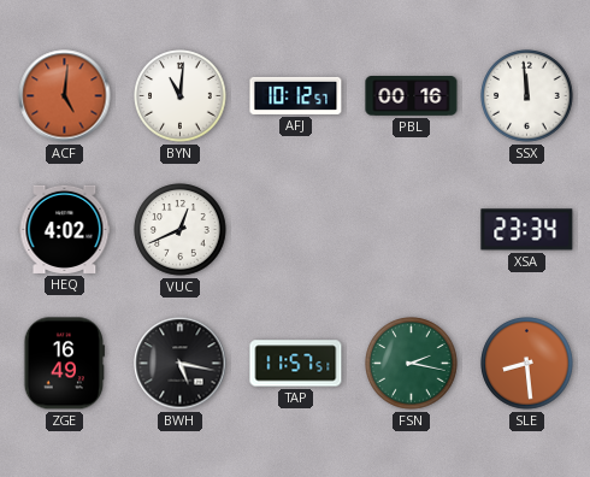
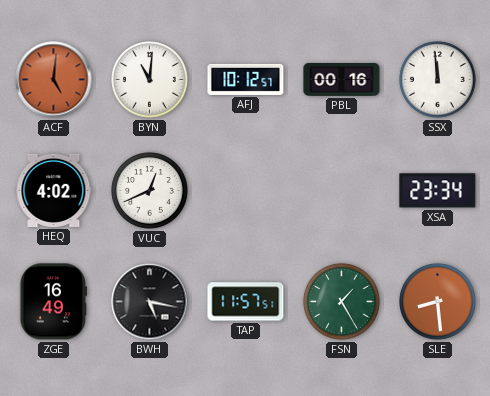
FSN: 2:17 -> 1:25 (342, 302)
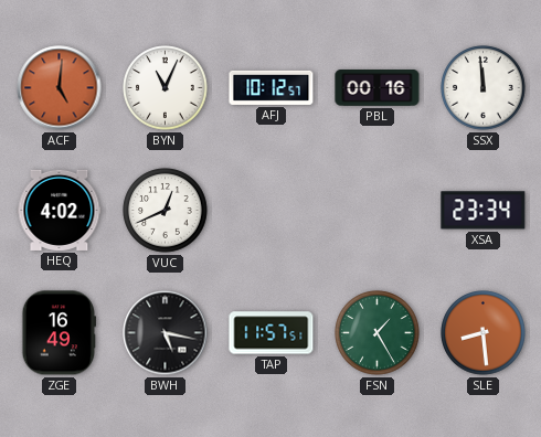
BYN: 11:01 -> 11:04 (166, 88)
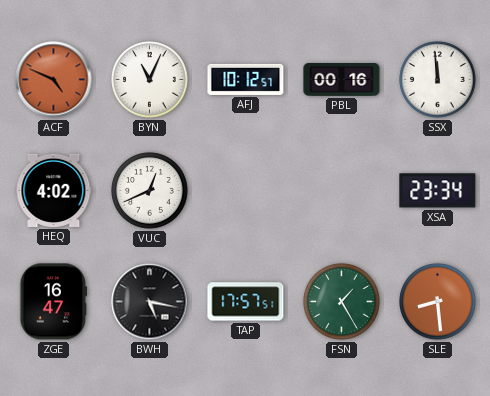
ACF: 5:01 -> 4:49 (54, 80)
ZGE: 16:49 -> 16:47 (53, 302)
TAP: 11:57 -> 17:57 (246, 302)
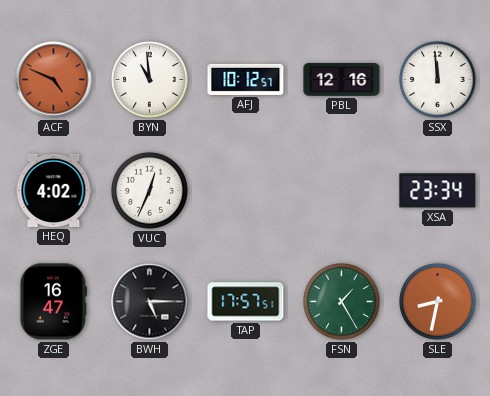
BYN: 11:04 -> 10:59 (150, 80)
PBL: 00:16 -> 12:16 (342, 80)
VUC: 12:41 -> 12:34 (150, 191)
BWH: 5:17 -> 5:15 (150, 302)
SLE: 8:29 -> 8:32 (438, 302)
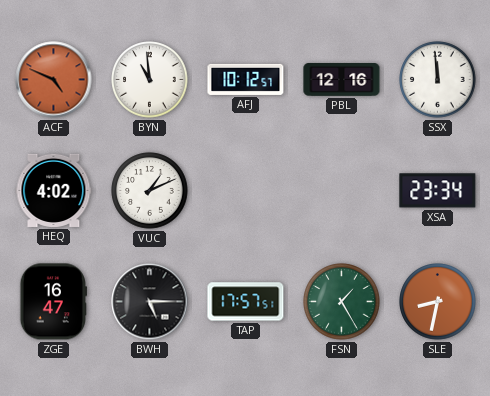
VUC: 12:34 -> 1:11 (150, 191)
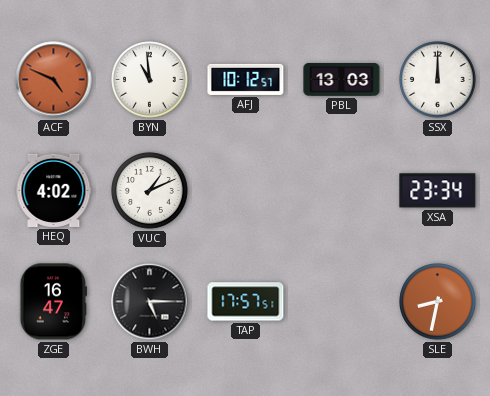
PBL: 12:16 -> 13:03 (342, 80)
SSX: 11:59 -> 12:00 (438, 80)
FSN: 1:25 -> none (342, 302)
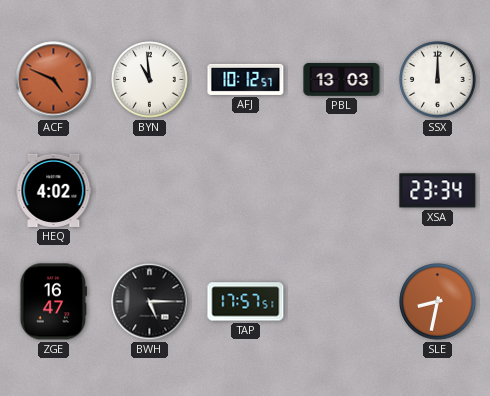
VUC: 1:11 -> none (150, 191)
